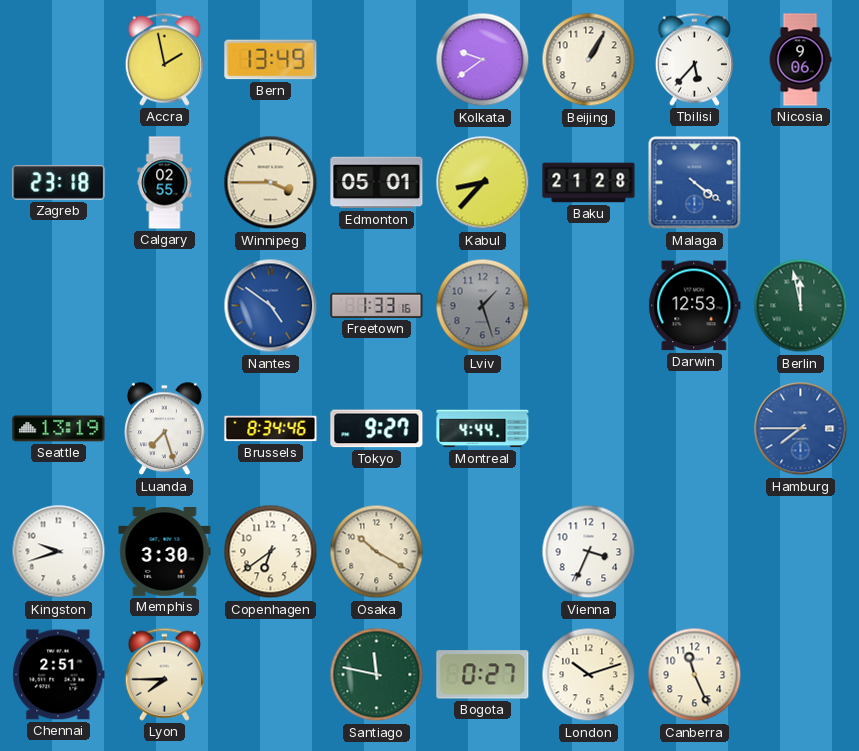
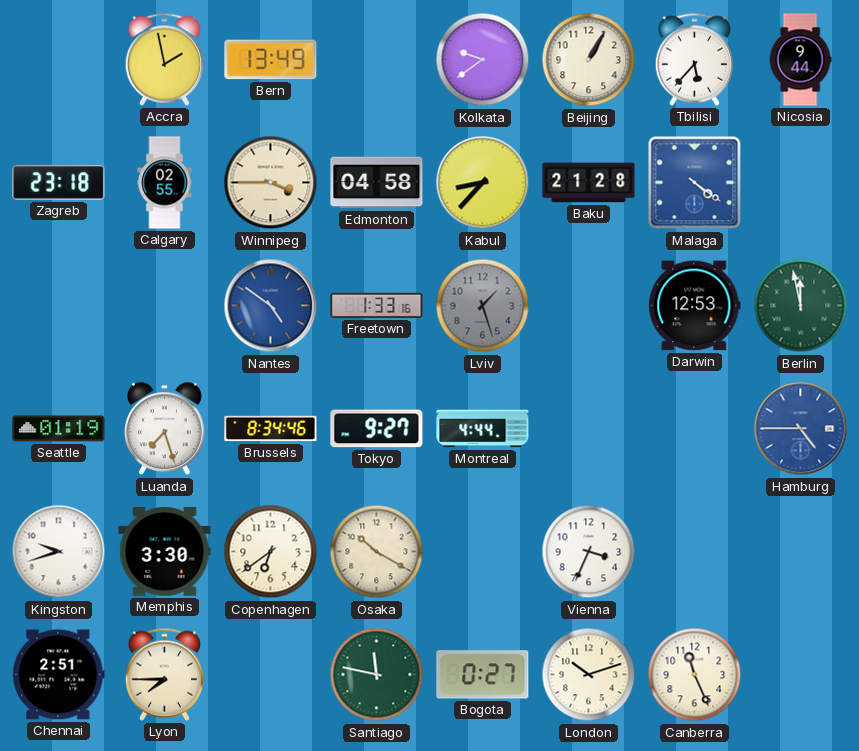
Nicosia: 9:06 -> 9:44 (800, 60)
Edmonton: 05:01 -> 04:58 (377, 183)
Seattle: 13:19 -> 01:19 (59, 429)
Hamburg: 7:45 -> 4:45 (801, 429)
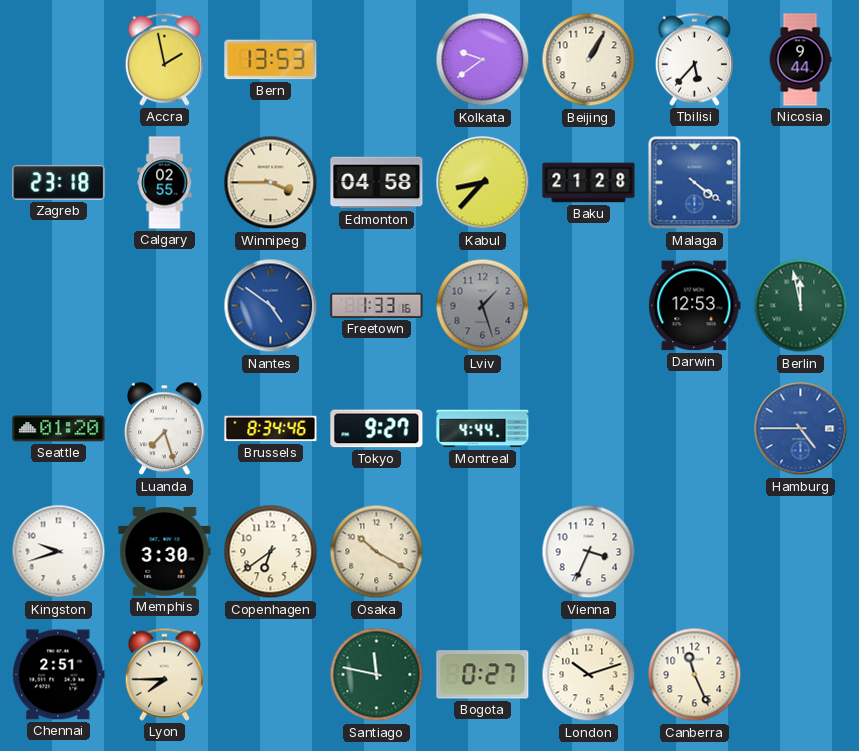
Bern: 13:49 -> 13:53 (271, 60)
Seattle: 01:19 -> 01:20 (59, 429)
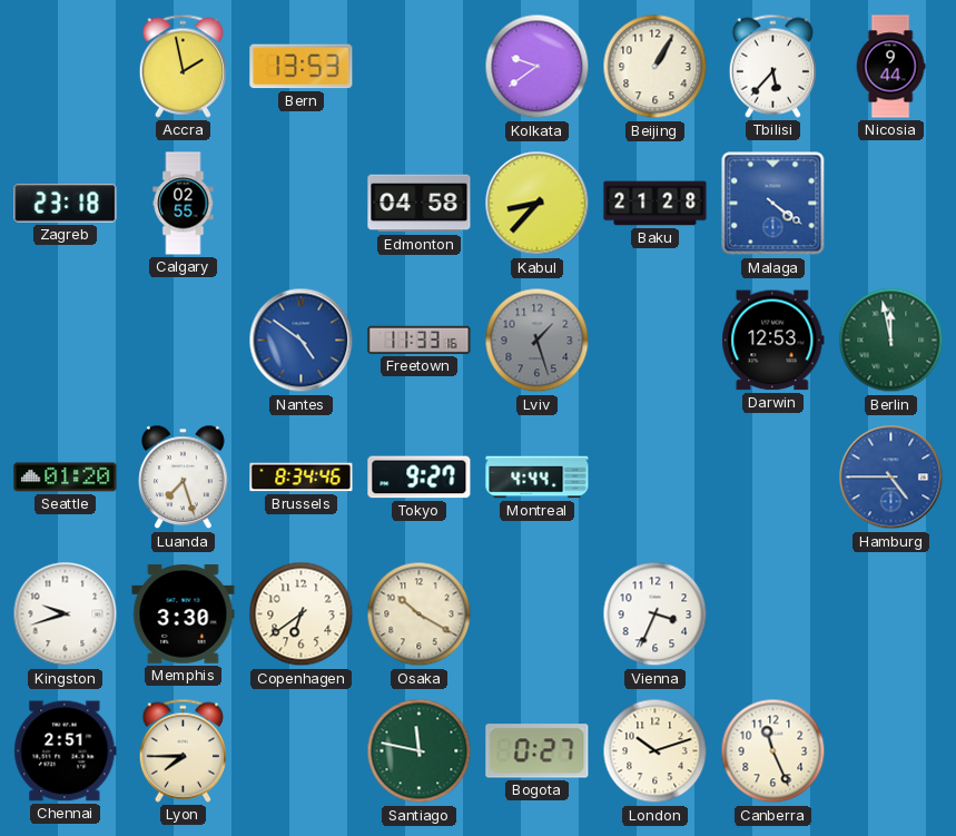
Winnipeg: 3:45 -> none (271, 183)
Freetown: 1:33 -> 11:33 (420, 340)
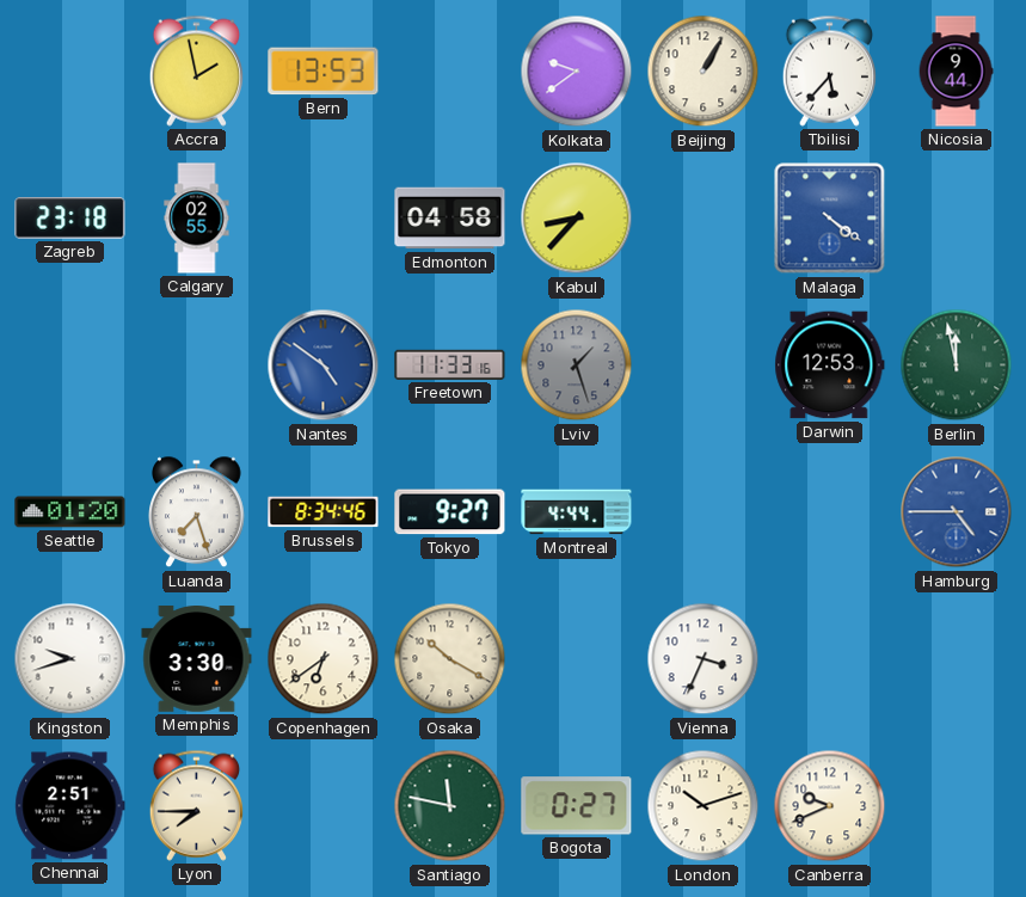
Baku: 21:28 -> none (656, 204)
Canberra: 11:26 -> 9:41 (830, 806)
